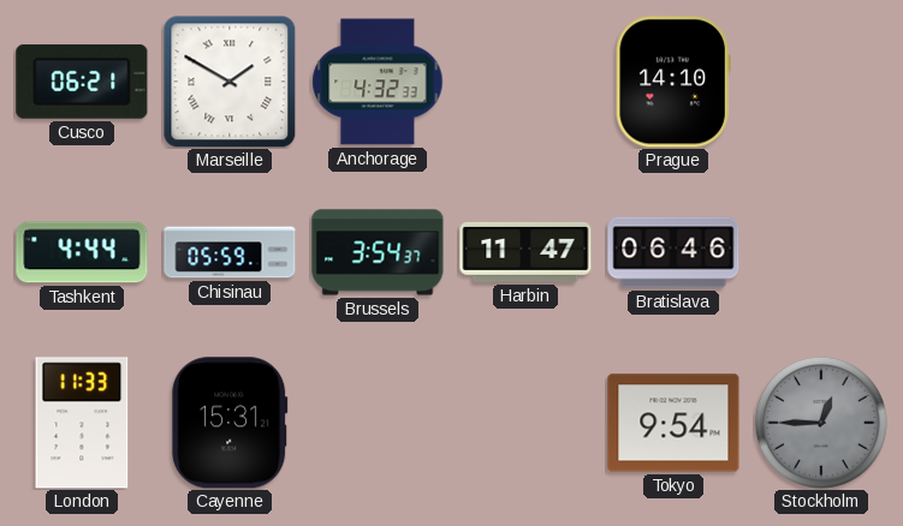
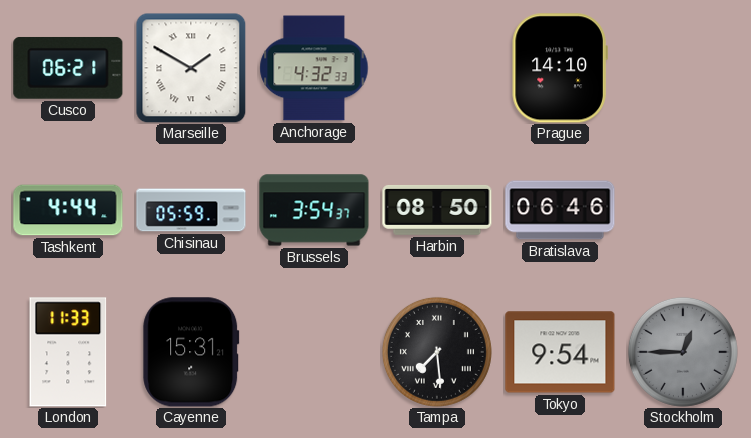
Harbin: 11:47 -> 08:50 (437, 210)
Tampa: none -> 7:29 (437, 352)
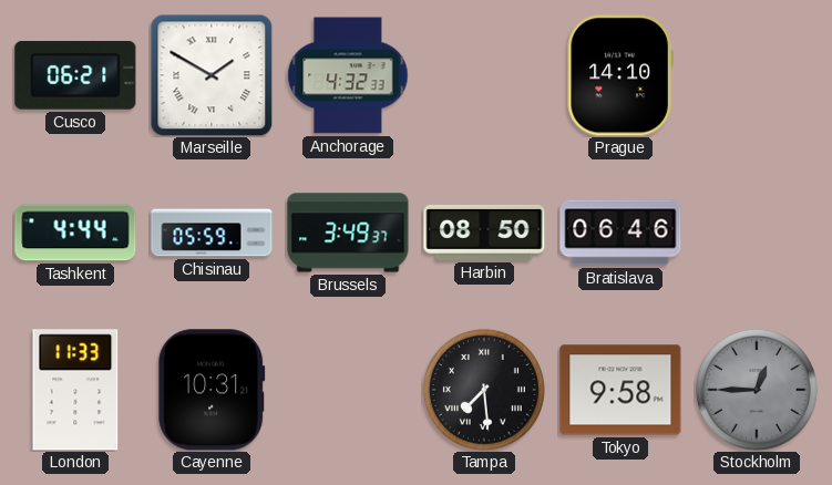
Brussels: 3:54 -> 3:49 (348, 233)
Cayenne: 15:31 -> 10:31 (212, 390)
Tokyo: 9:54 -> 9:58 (620, 390)
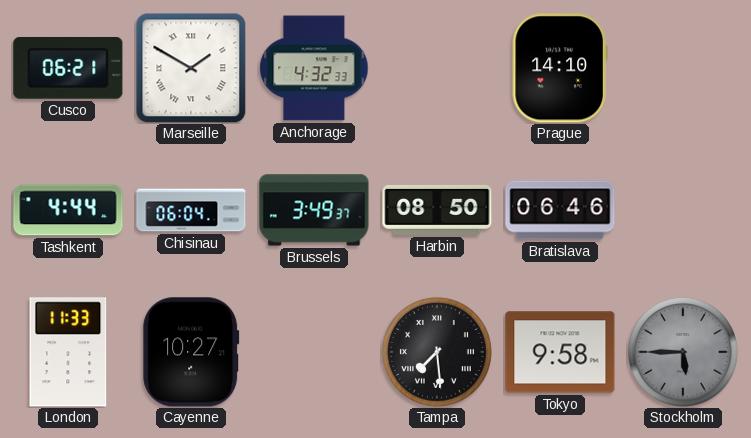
Chisinau: 05:59 -> 06:04 (191, 210)
Cayenne: 10:31 -> 10:27 (191, 352)
Stockholm: 12:45 -> 5:45 (683, 352)
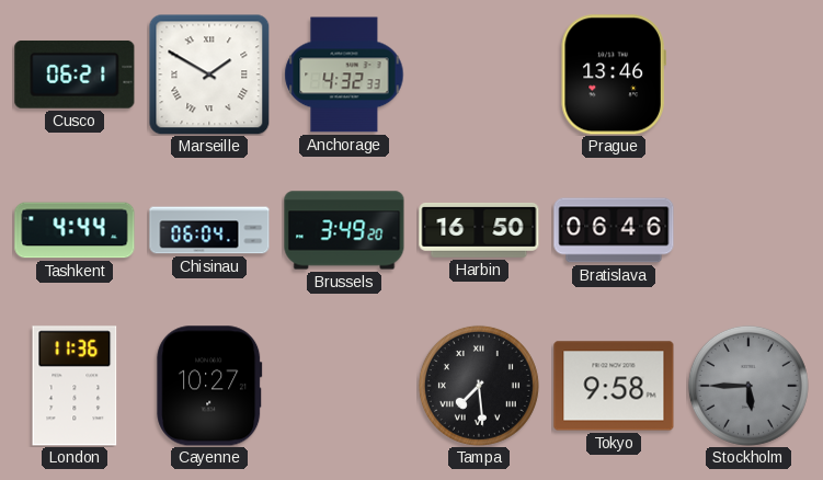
Prague: 14:10 -> 13:46 (614, 75)
Brussels: 3:49:37 -> 3:49:20 (344, 230)
Harbin: 08:50 -> 16:50 (479, 230)
London: 11:33 -> 11:36 (75, 386)
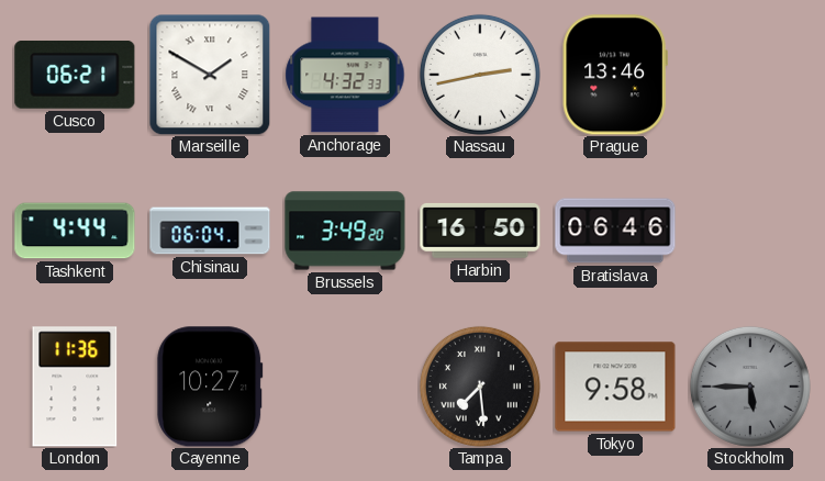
Nassau: none -> 2:43 (480, 75)
